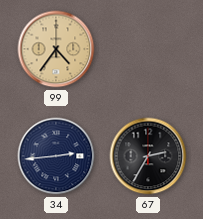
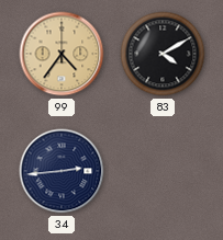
83: none -> 4:10 (163, 54)
67: 2:35 -> none (148, 156)
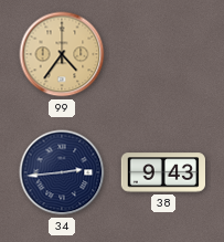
83: 4:10 -> none (163, 54)
38: none -> 9:43 (162, 172)
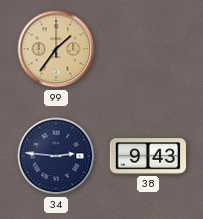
99: 4:36 -> 1:36 (56, 49)
34: 2:44 -> 2:46 (56, 156)
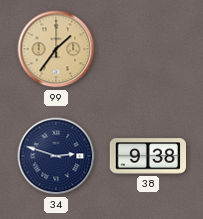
34: 2:46 -> 2:48 (56, 156)
38: 9:43 -> 9:38 (147, 156)
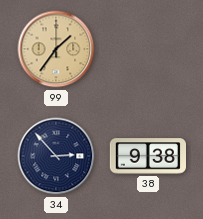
34: 2:48 -> 2:53 (56, 156)
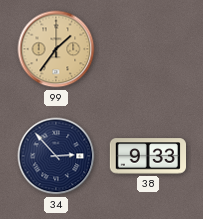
38: 9:38 -> 9:33 (147, 156)
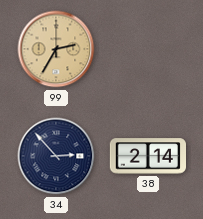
99: 1:36 -> 2:35 (56, 49)
38: 9:33 -> 2:14 (147, 156)
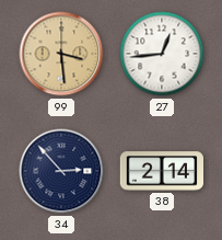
99: 2:35 -> 3:29 (61, 54)
27: none -> 12:44 (162, 54)
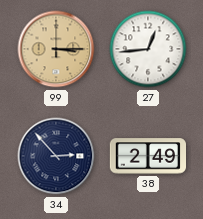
99: 3:29 -> 3:15 (56, 49)
38: 2:14 -> 2:49 (147, 156)
